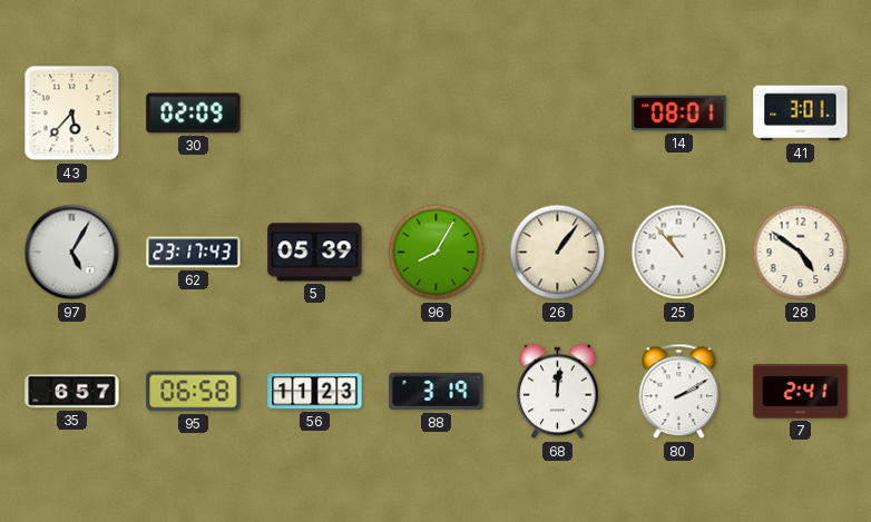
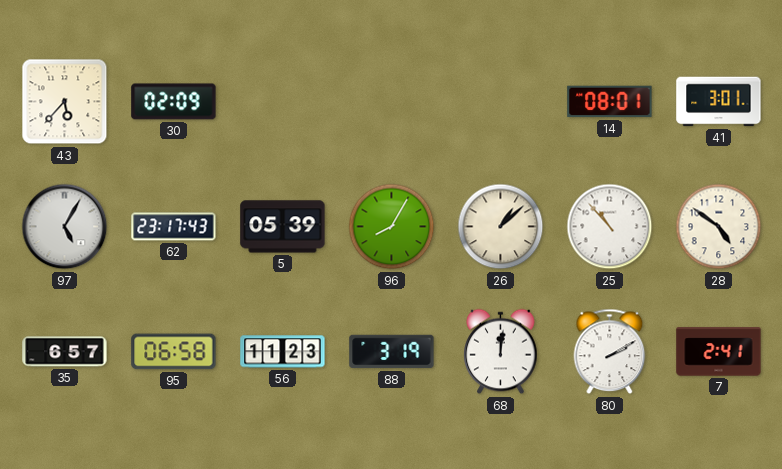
26: 1:06 -> 1:08 (501, 227)
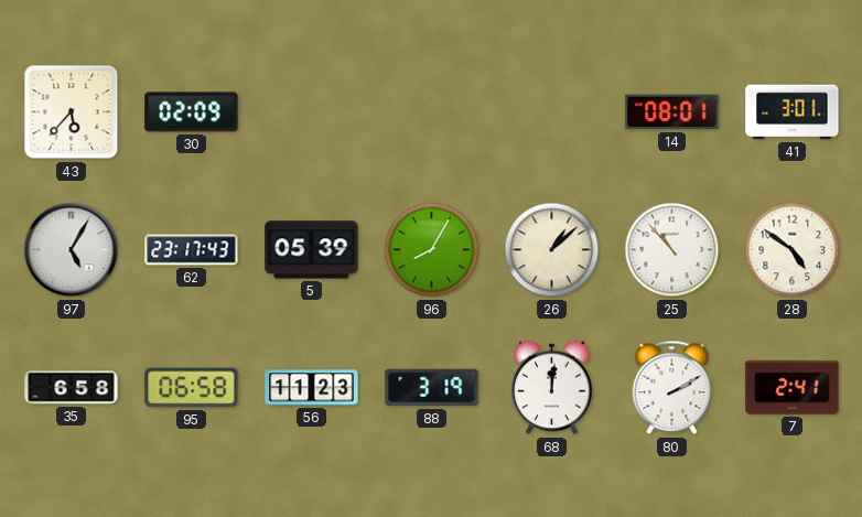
35: 6:57 -> 6:58 (72, 388)
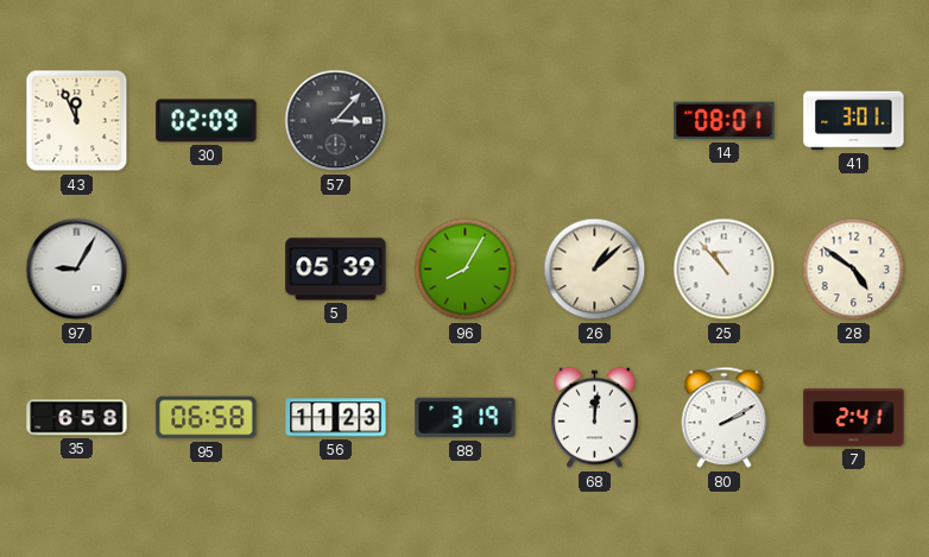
43: 5:37 -> 11:56 (77, 121)
57: none -> 3:07 (336, 121)
97: 5:05 -> 9:05 (77, 270)
62: 23:17 -> none (192, 250)
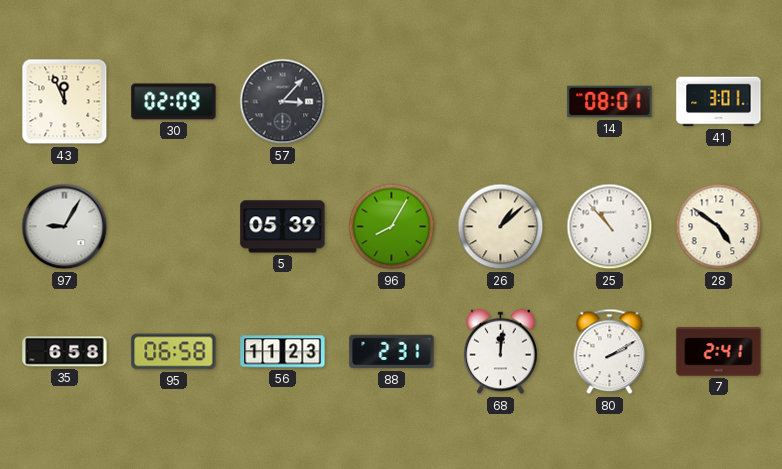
88: 3:19 -> 2:31 (392, 352)
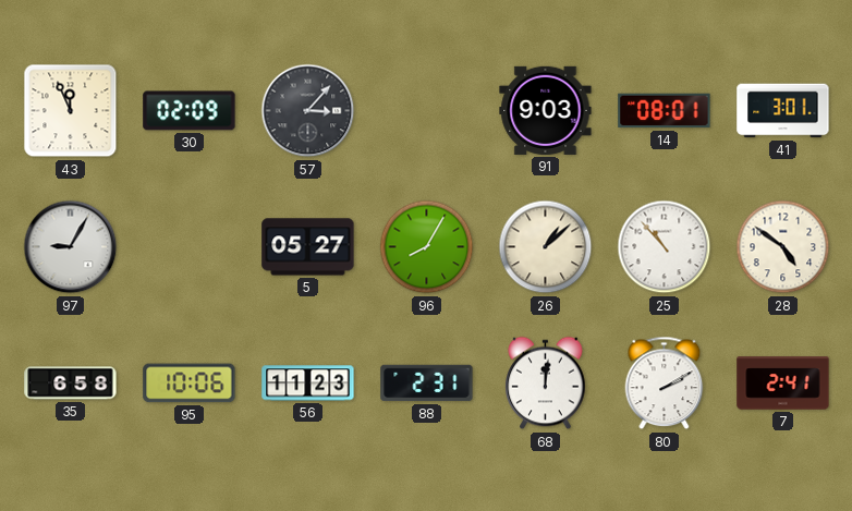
91: none -> 9:03 (546, 110)
5: 05:39 -> 05:27 (308, 247)
95: 06:58 -> 10:06 (190, 384)
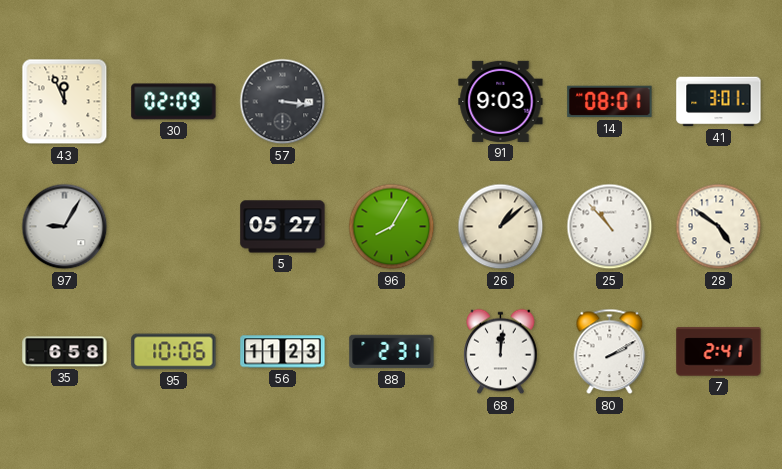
57: 3:07 -> 3:16 (283, 102)
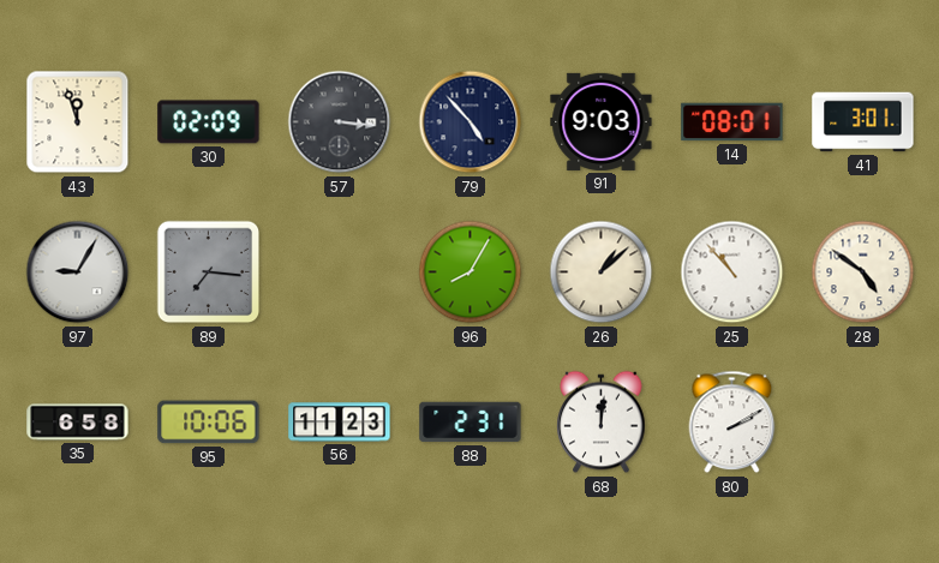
43: 11:56 -> 11:57 (78, 122)
79: none -> 4:53 (471, 122)
89: none -> 7:16 (209, 272)
5: 05:27 -> none (283, 227)
7: 2:41 -> none (719, 352)
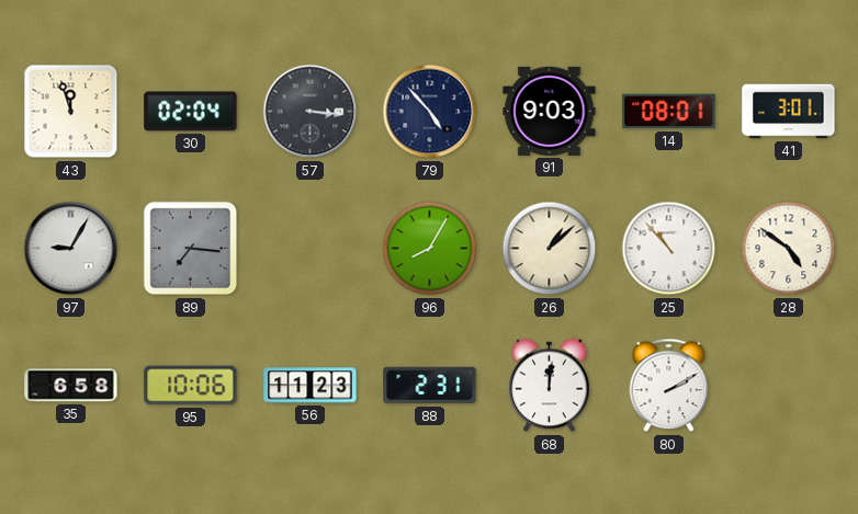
30: 02:09 -> 02:04 (191, 112)
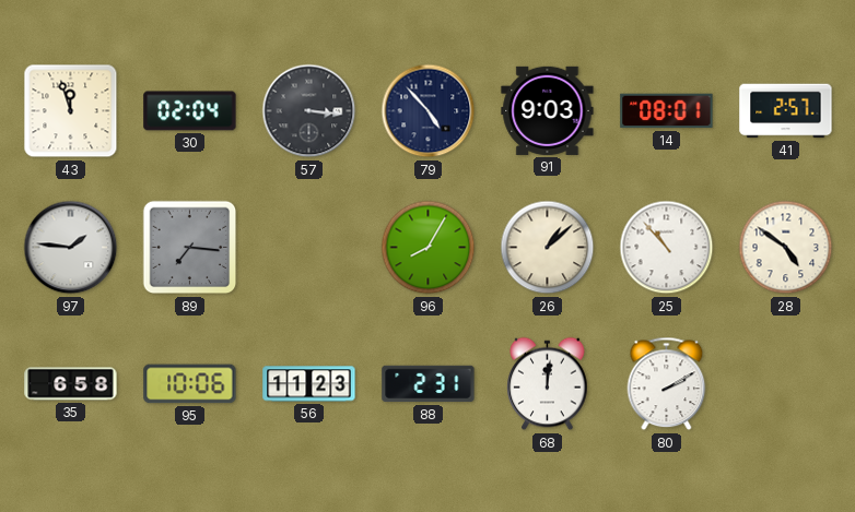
41: 3:01 -> 2:57 (786, 111)
97: 9:05 -> 1:46 (71, 248)
